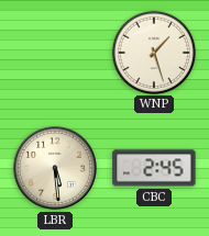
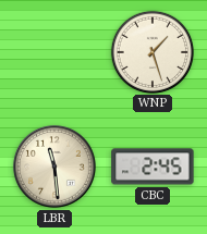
LBR: 5:29 -> 11:29 (54, 167)
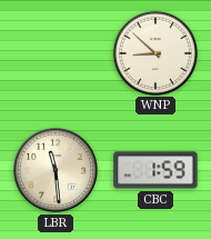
WNP: 1:27 -> 8:52 (154, 52)
CBC: 2:45 -> 1:59 (155, 170)
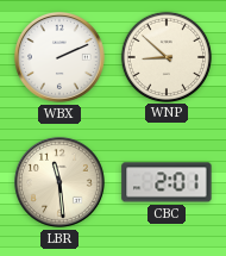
WBX: none -> 2:11 (59, 57)
CBC: 1:59 -> 2:01 (167, 182)
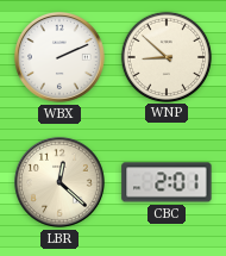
LBR: 11:29 -> 12:22 (59, 182)
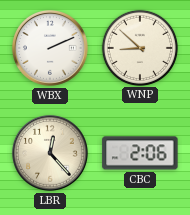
LBR: 12:22 -> 12:23 (50, 153)
CBC: 2:01 -> 2:06 (140, 153)
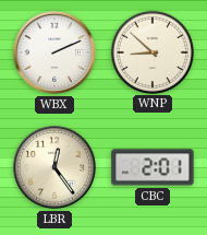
LBR: 12:23 -> 12:24 (54, 167)
CBC: 2:06 -> 2:01 (153, 167)
